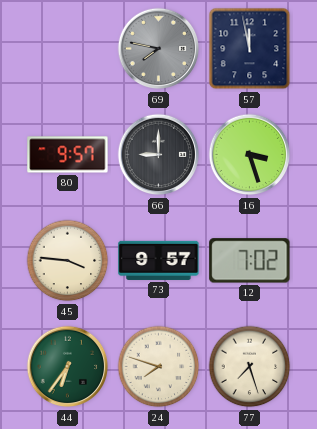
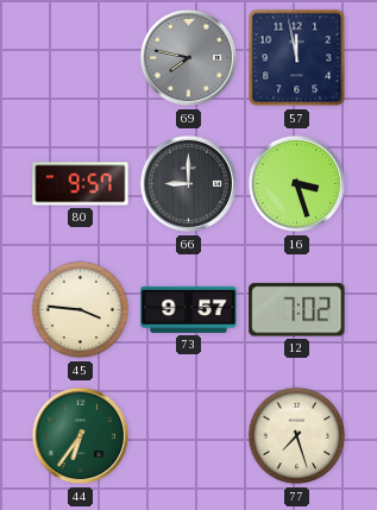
24: 7:48 -> none (159, 367)
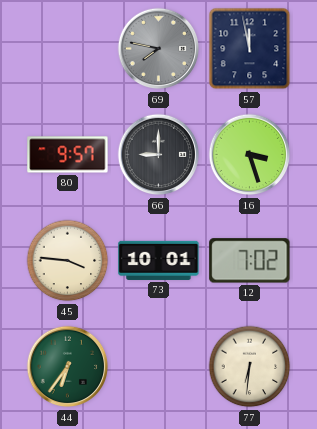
73: 9:57 -> 10:01 (159, 260)
77: 7:27 -> 6:31 (250, 367)
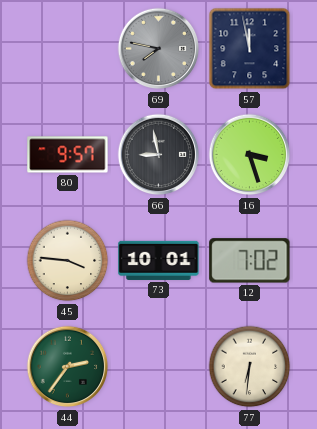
66: 9:00 -> 8:58 (159, 155)
44: 6:36 -> 2:36 (68, 367)
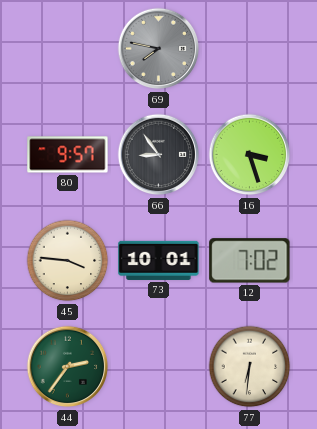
57: 11:58 -> none (250, 49)
66: 8:58 -> 8:54 (159, 155)
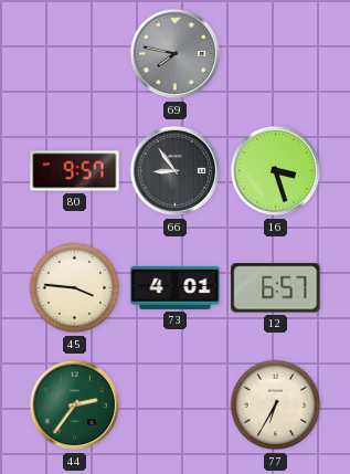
73: 10:01 -> 4:01 (176, 287)
12: 7:02 -> 6:57 (276, 288)
77: 6:31 -> 6:35 (276, 405)
